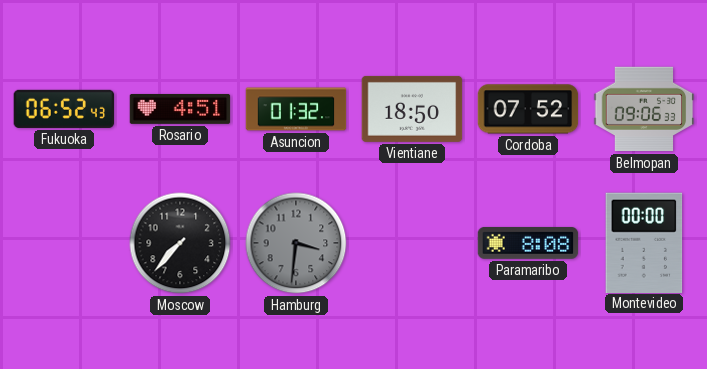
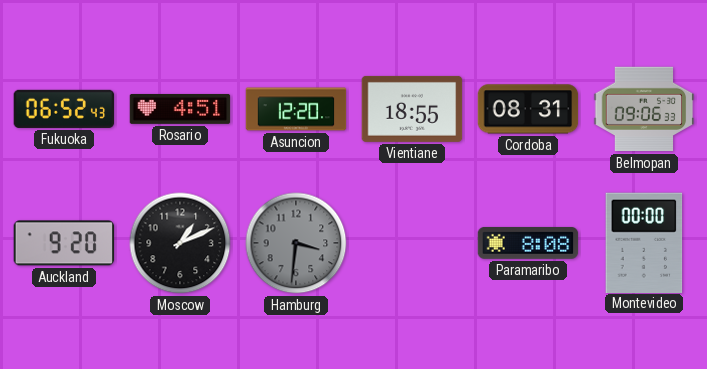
Asuncion: 01:32 -> 12:20 (296, 109)
Vientiane: 18:50 -> 18:55 (412, 109)
Cordoba: 07:52 -> 08:31 (528, 109)
Auckland: none -> 9:20 (64, 243)
Moscow: 7:37 -> 1:11 (180, 243)
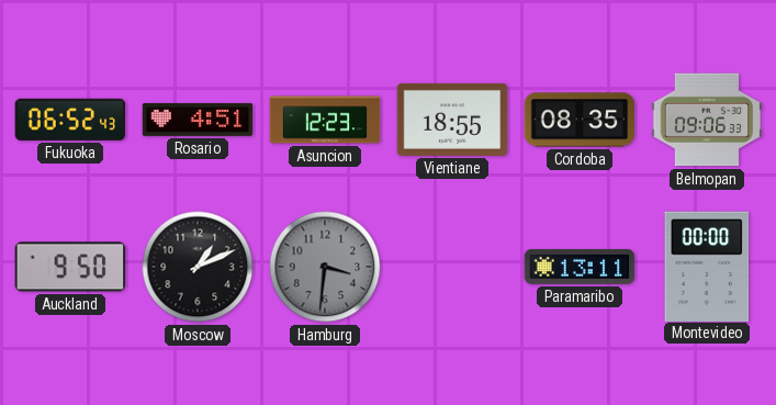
Asuncion: 12:20 -> 12:23 (325, 120)
Cordoba: 08:31 -> 08:35 (580, 120)
Auckland: 9:20 -> 9:50 (70, 267)
Paramaribo: 8:08 -> 13:11 (580, 267)
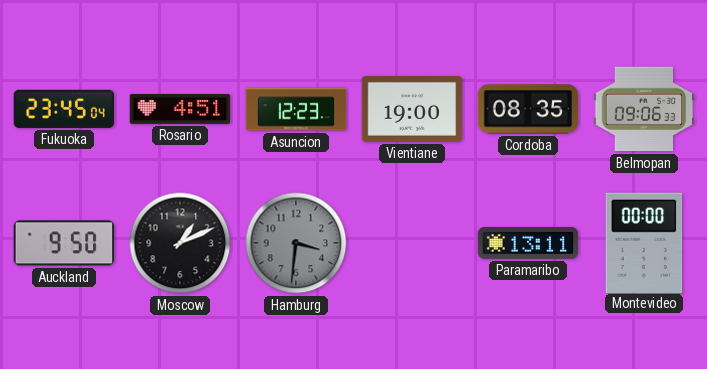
Fukuoka: 06:52 -> 23:45 (64, 109)
Vientiane: 18:55 -> 19:00 (412, 109)
